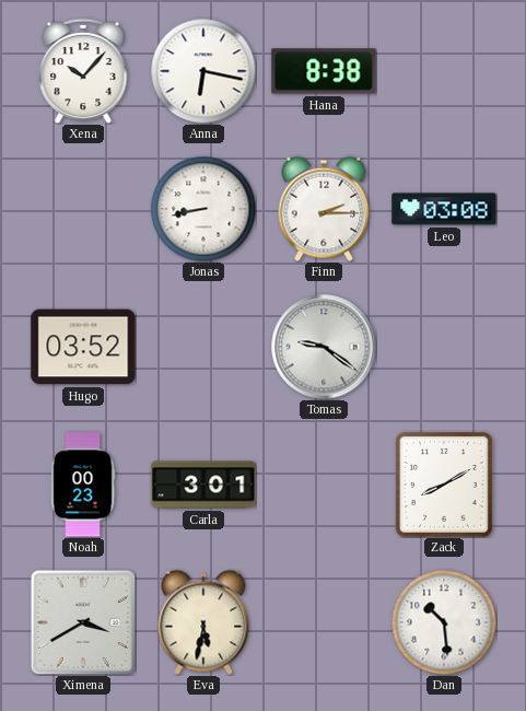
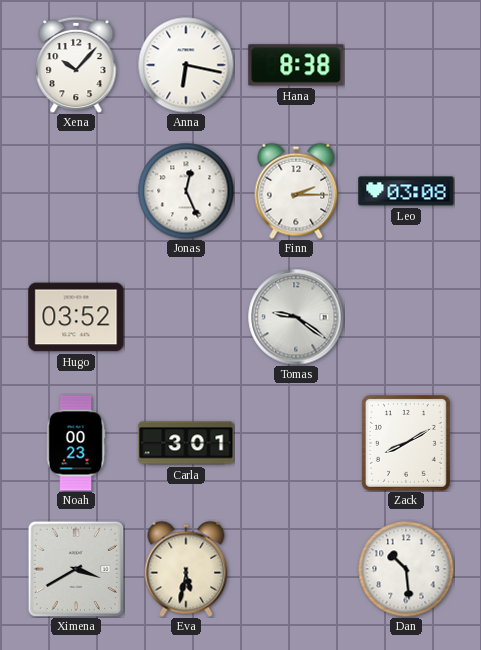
Jonas: 8:43 -> 12:26 (186, 191)
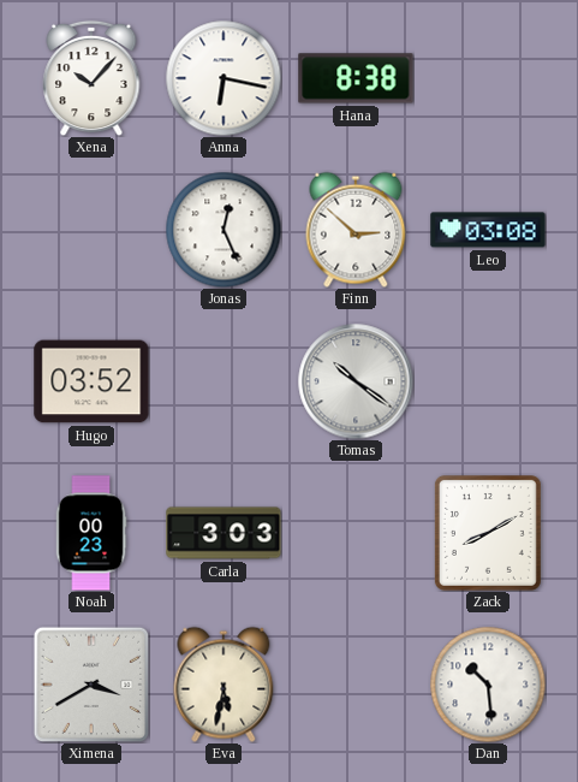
Finn: 2:15 -> 2:52 (356, 230)
Tomas: 9:21 -> 10:21 (356, 381)
Carla: 3:01 -> 3:03 (224, 533)
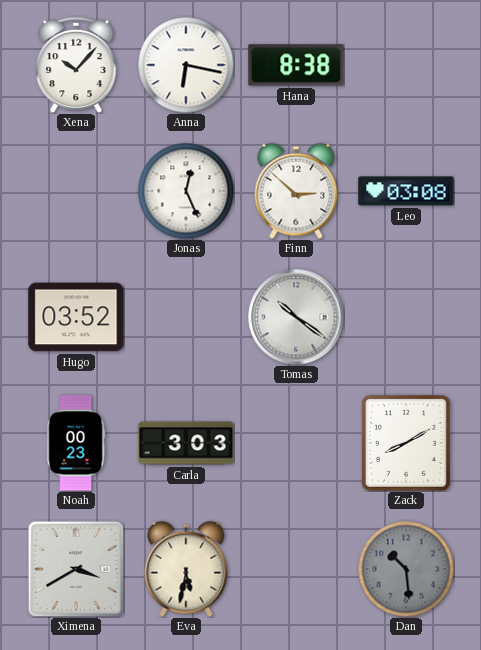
Dan dial: white -> grey (406, 569)
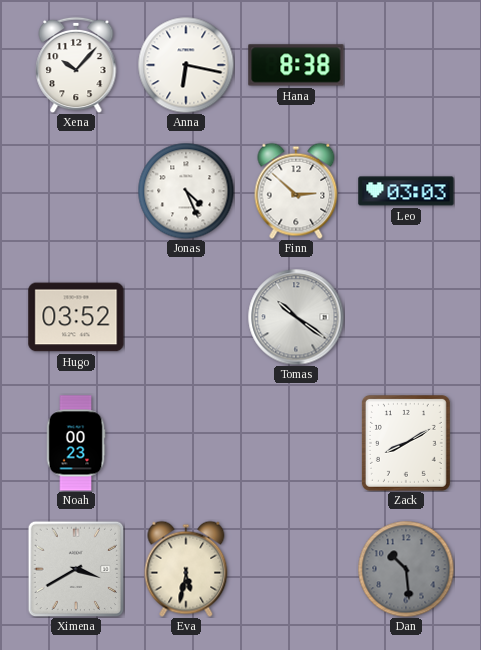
Jonas: 12:26 -> 4:26 (186, 191)
Leo: 03:08 -> 03:03 (406, 191)
Carla: 3:03 -> none (186, 443)
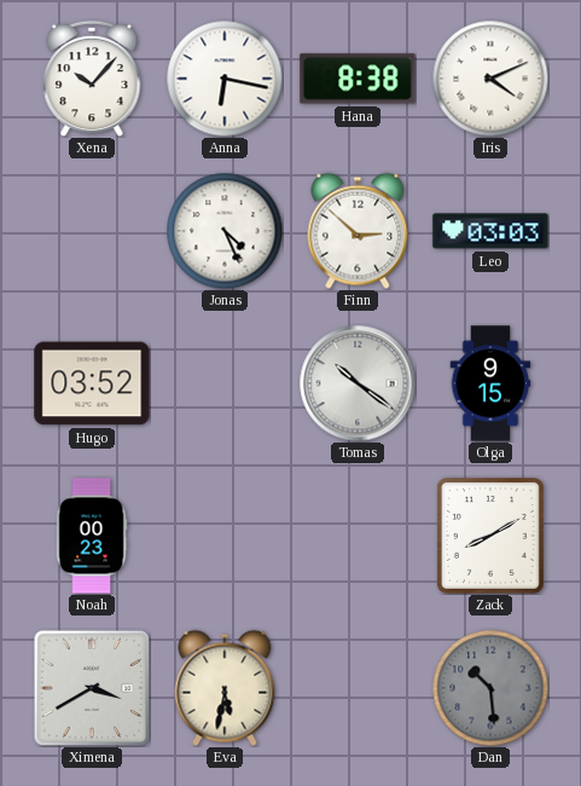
Iris: none -> 4:11 (490, 79)
Olga: none -> 9:15 (490, 383)
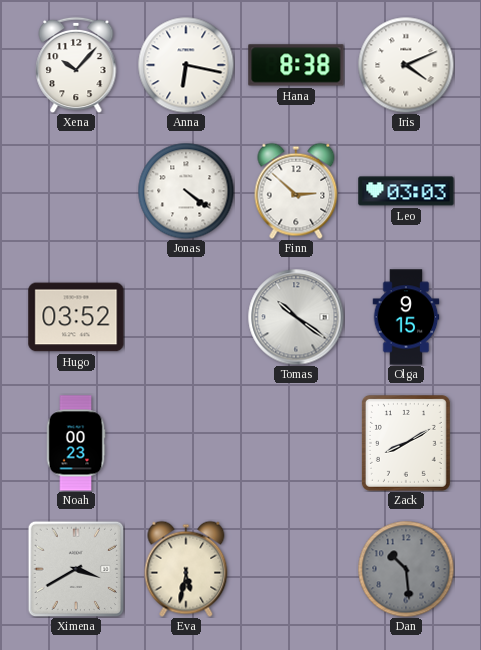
Jonas: 4:26 -> 4:21 (186, 191)
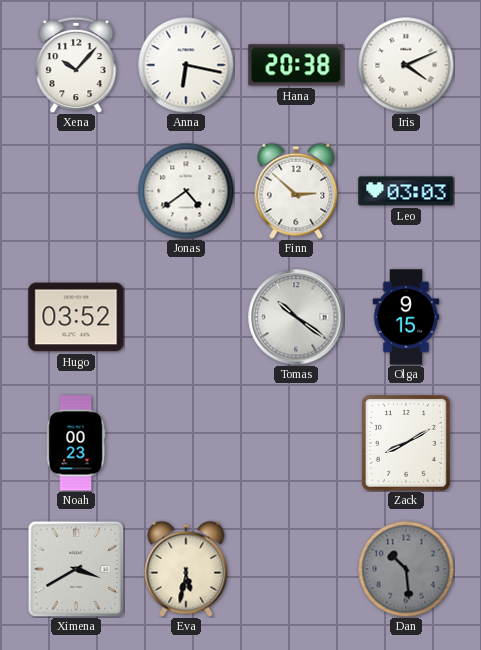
Hana: 8:38 -> 20:38 (296, 65)
Jonas: 4:21 -> 4:39 (186, 191)
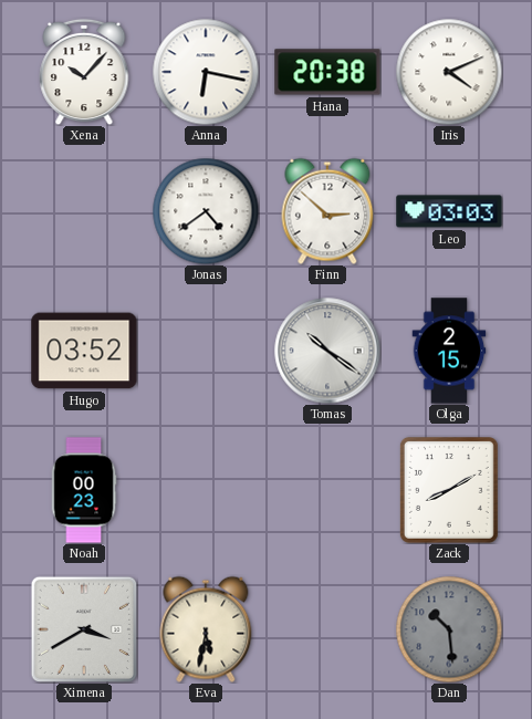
Olga: 9:15 -> 2:15 (449, 351)
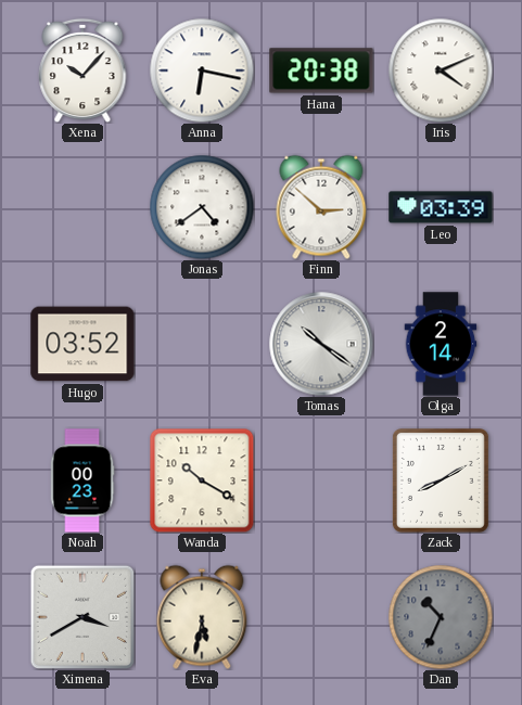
Leo: 03:03 -> 03:39 (441, 207)
Olga: 2:15 -> 2:14 (441, 344)
Wanda: none -> 10:20 (202, 480)
Dan: 10:29 -> 10:34 (441, 617)
